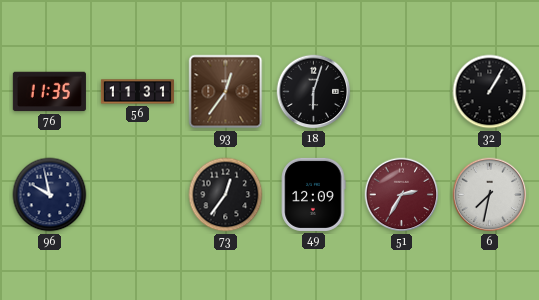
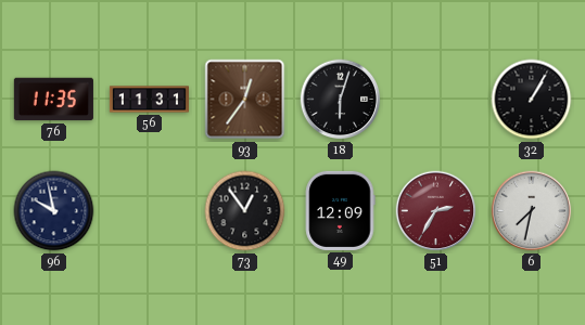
73: 12:36 -> 12:54 (245, 211)
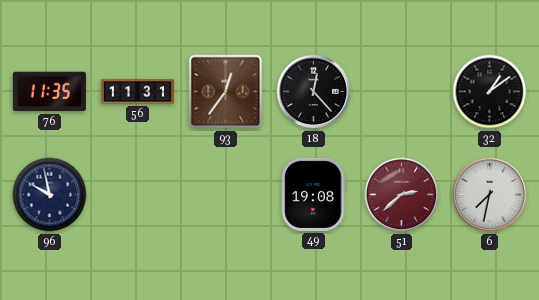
18: 6:03 -> 12:23 (314, 92)
32: 1:05 -> 1:09 (490, 92)
73: 12:54 -> none (245, 211)
49: 12:09 -> 19:08 (313, 194)
51: 2:35 -> 2:38 (402, 195)
